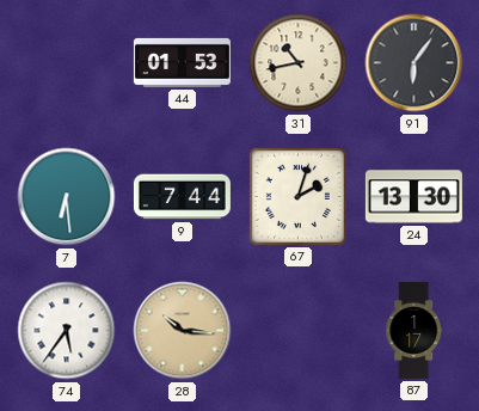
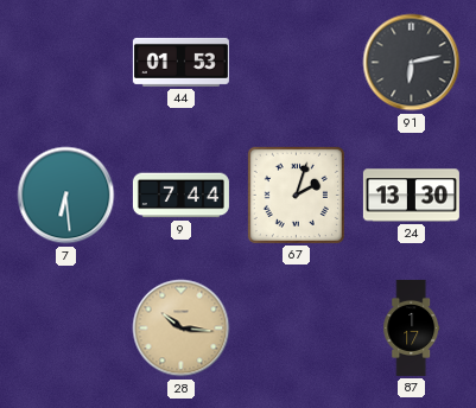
31: 10:43 -> none (299, 63)
91: 6:06 -> 6:13 (412, 63)
74: 5:36 -> none (67, 331)
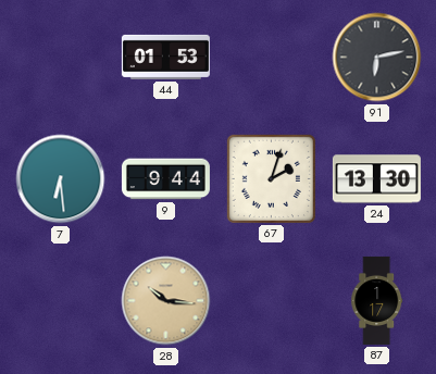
9: 7:44 -> 9:44 (165, 179)
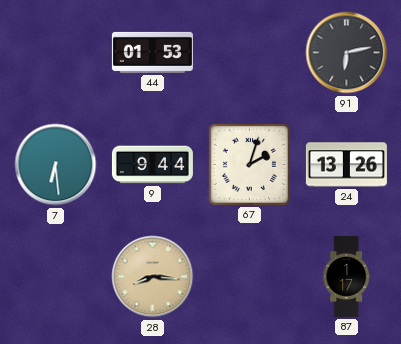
24: 13:30 -> 13:26 (346, 165)
28: 10:16 -> 8:16 (153, 277)
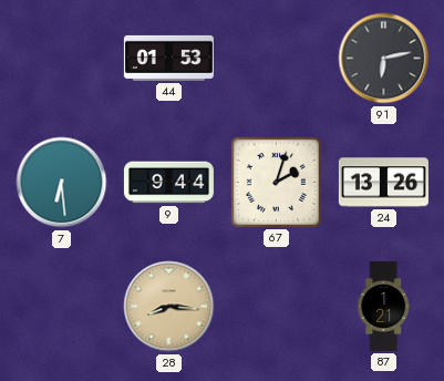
87: 1:17 -> 1:21 (384, 306)
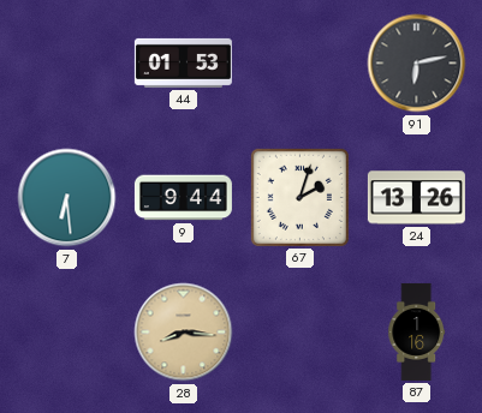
87: 1:21 -> 1:16 (417, 331)
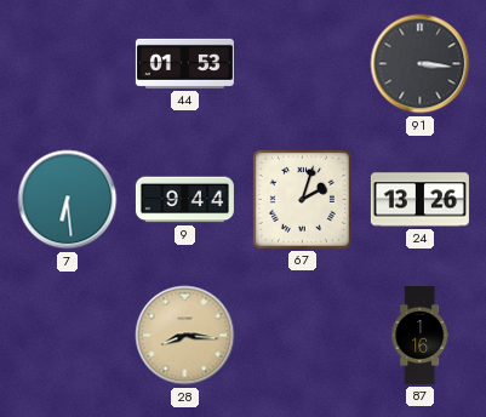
91: 6:13 -> 3:16 (421, 64)
